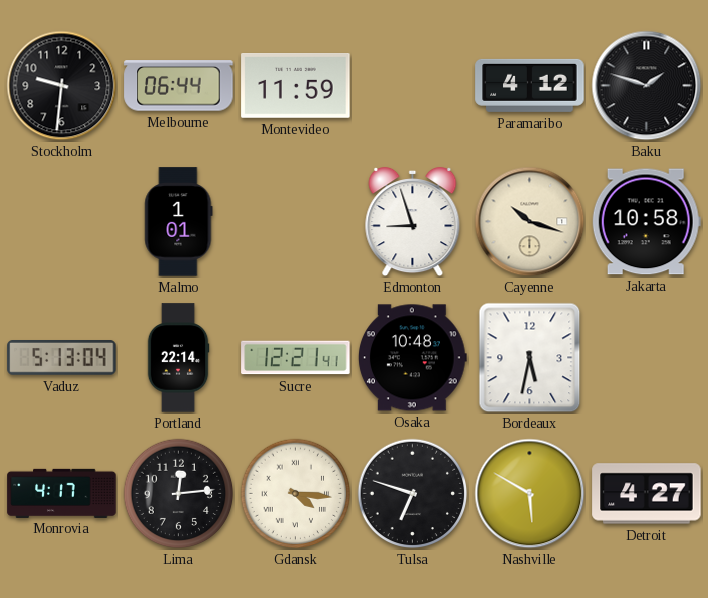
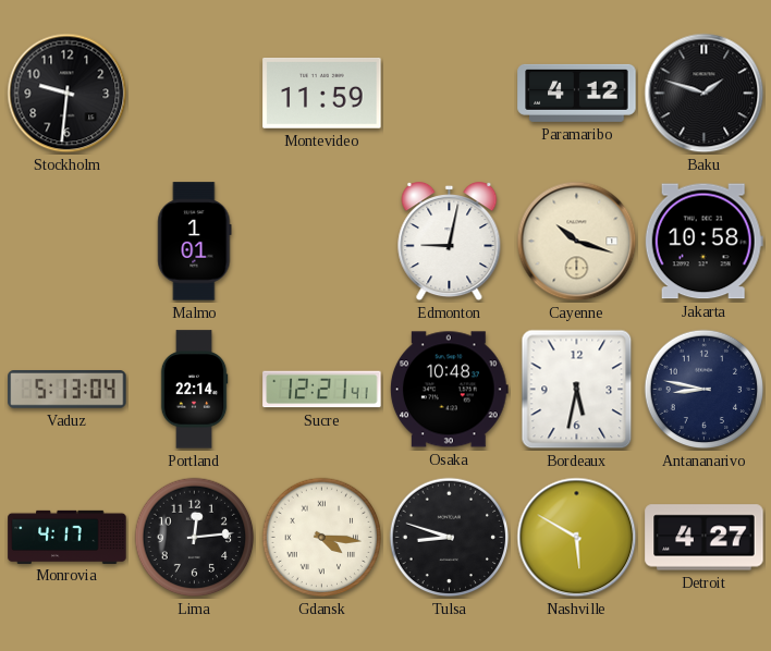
Melbourne: 06:44 -> none (179, 86)
Edmonton: 8:57 -> 9:02 (450, 243)
Antananarivo: none -> 8:47 (705, 390)
Tulsa: 6:48 -> 8:48 (450, 538)
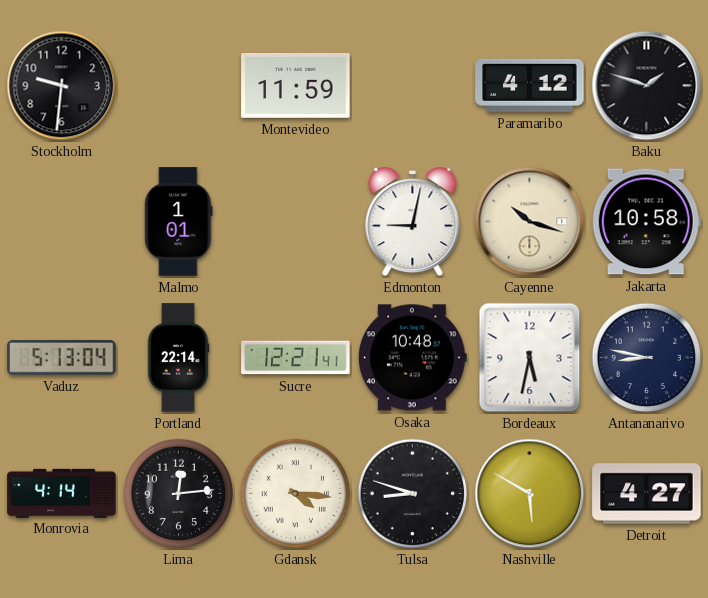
Monrovia: 4:17 -> 4:14 (62, 493)
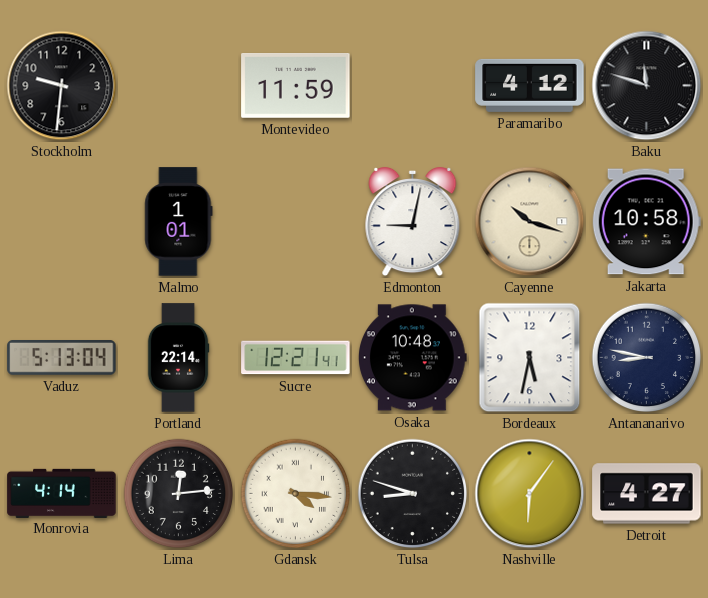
Baku: 1:48 -> 11:48 (647, 86)
Nashville: 5:50 -> 6:06 (530, 494)
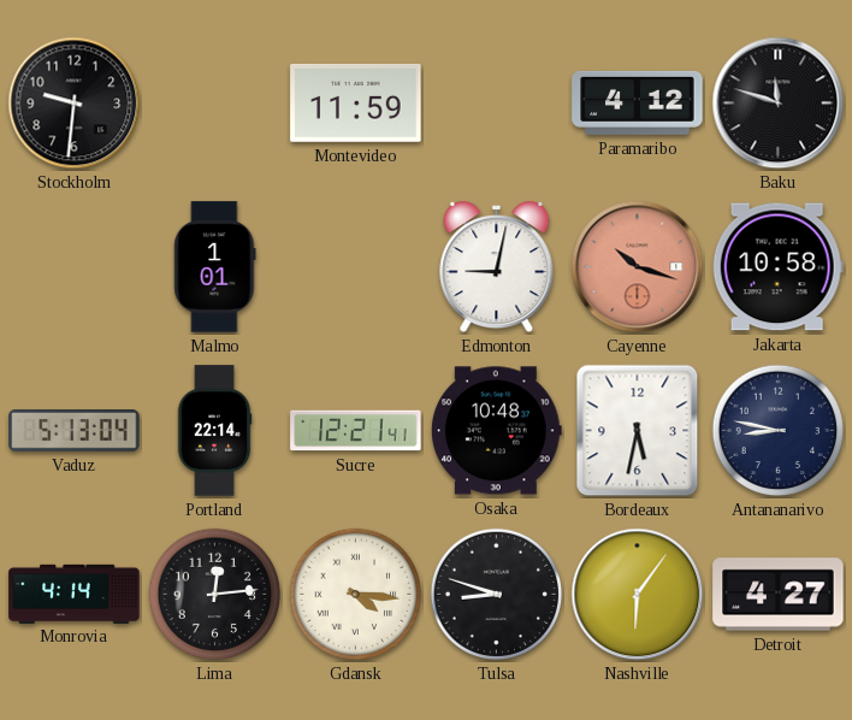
Cayenne dial: cream -> salmon (638, 267)
